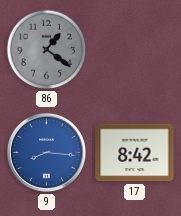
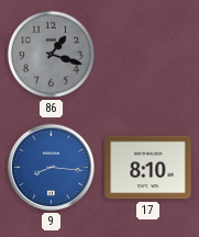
86: 1:21 -> 1:18 (52, 55)
17: 8:42 -> 8:10 (148, 168)
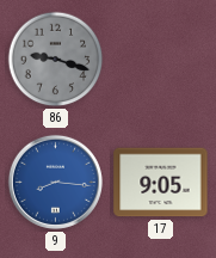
86: 1:18 -> 9:18 (56, 60)
17: 8:10 -> 9:05 (161, 183)
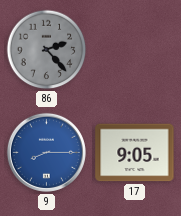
86: 9:18 -> 2:23 (47, 50)
9: 8:16 -> 8:15 (46, 152)
